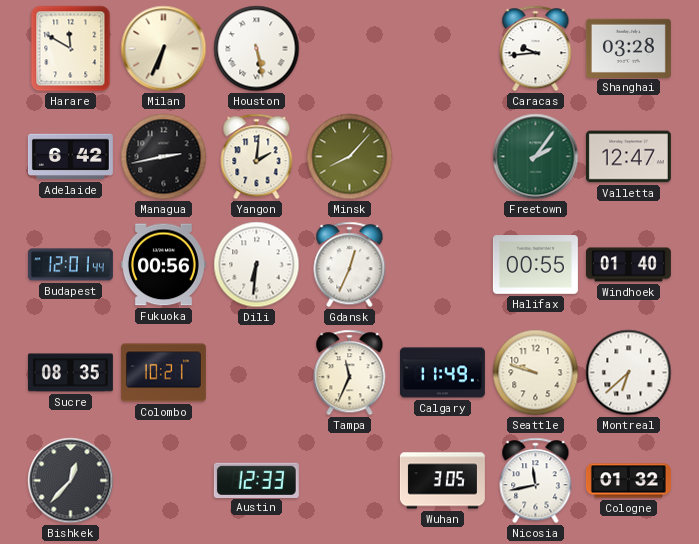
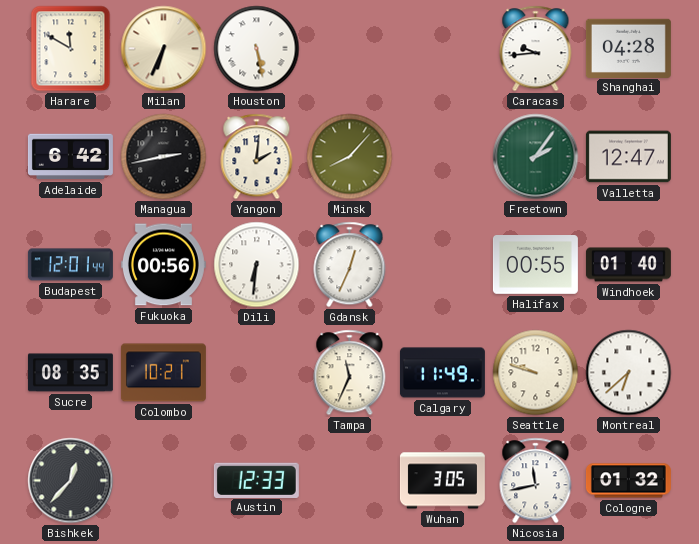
Shanghai: 03:28 -> 04:28 (628, 48)
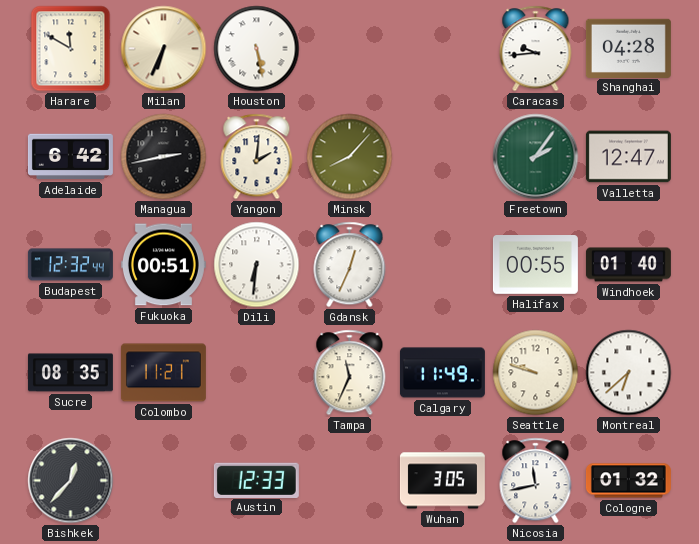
Budapest: 12:01 -> 12:32 (70, 265)
Fukuoka: 00:56 -> 00:51 (163, 265)
Colombo: 10:21 -> 11:21 (163, 373)
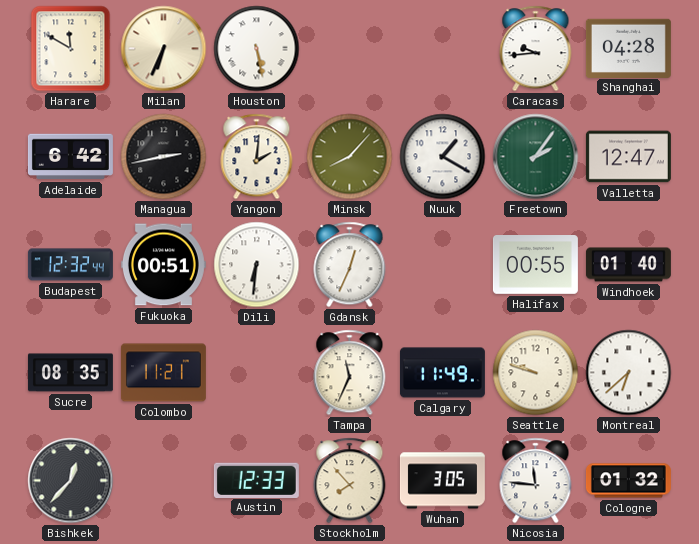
Nuuk: none -> 1:20 (443, 157)
Stockholm: none -> 7:53 (350, 481)
Nicosia: 11:43 -> 11:46 (536, 481)
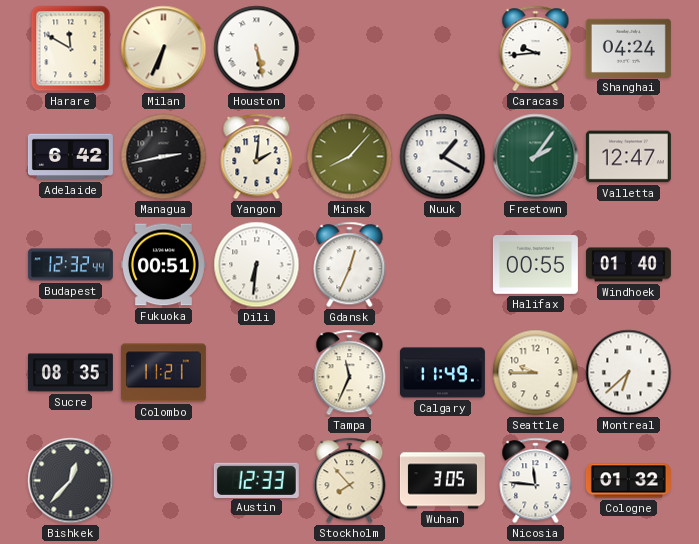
Shanghai: 04:28 -> 04:24 (628, 48)
Seattle: 9:48 -> 9:45 (536, 373)
